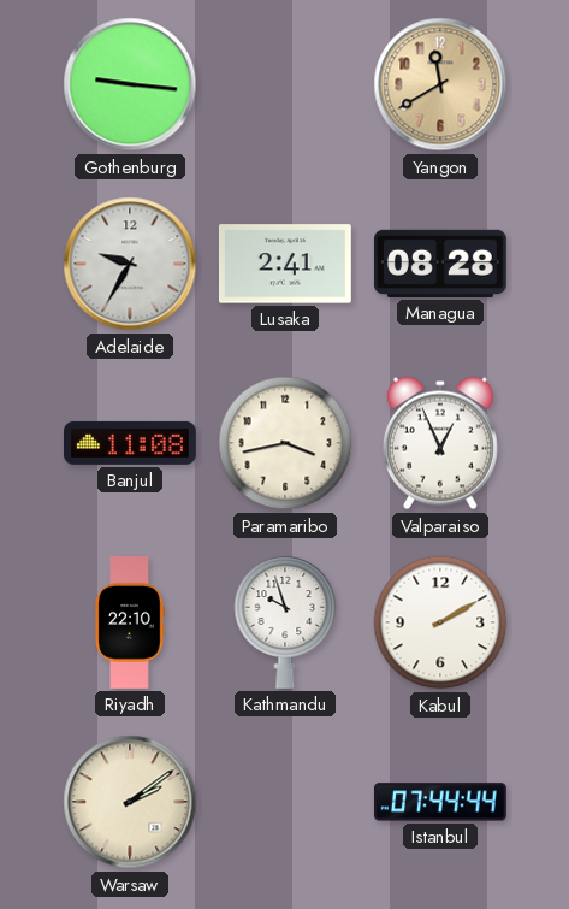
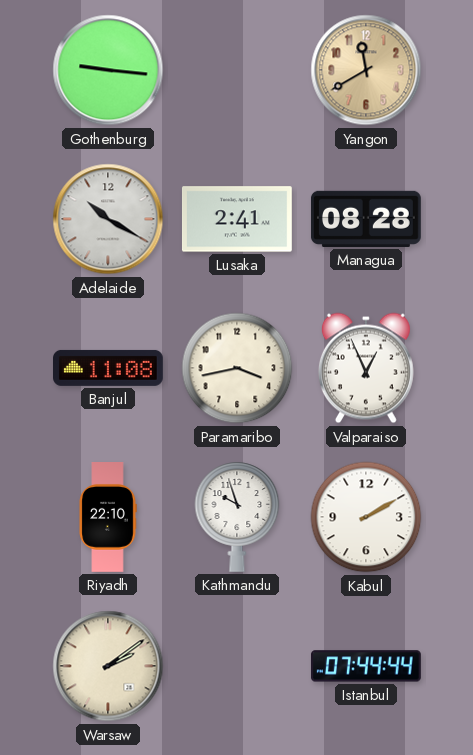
Adelaide: 9:35 -> 10:20 (108, 219)
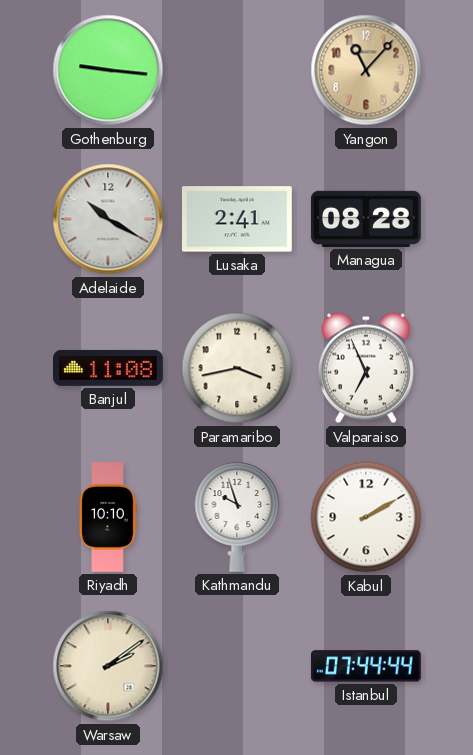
Yangon: 11:40 -> 11:07 (366, 70)
Valparaiso: 12:56 -> 6:56 (366, 368)
Riyadh: 22:10 -> 10:10 (108, 518)
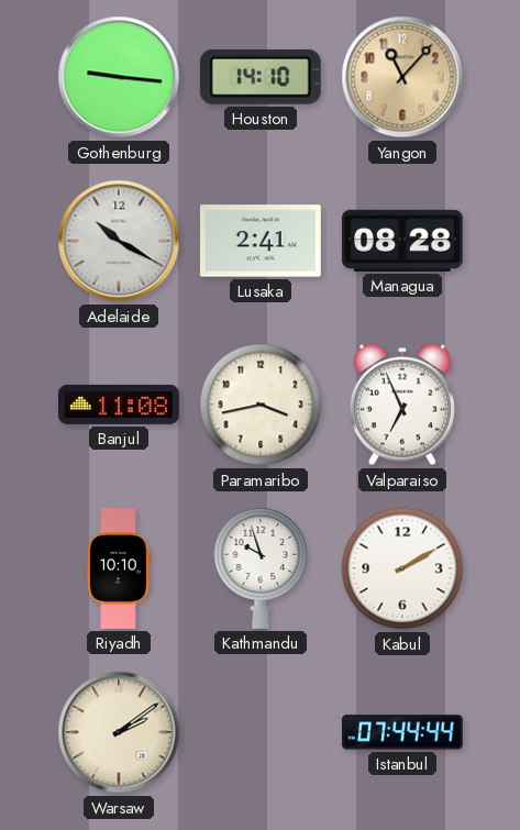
Houston: none -> 14:10 (261, 77)
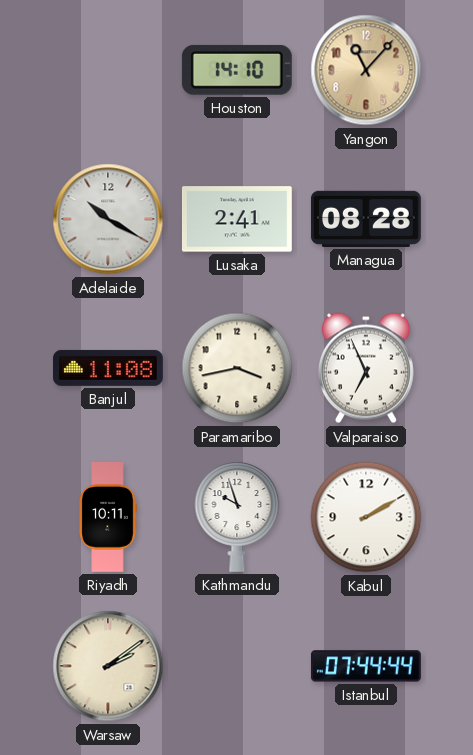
Gothenburg: 9:16 -> none (119, 77)
Riyadh: 10:10 -> 10:11 (108, 518)
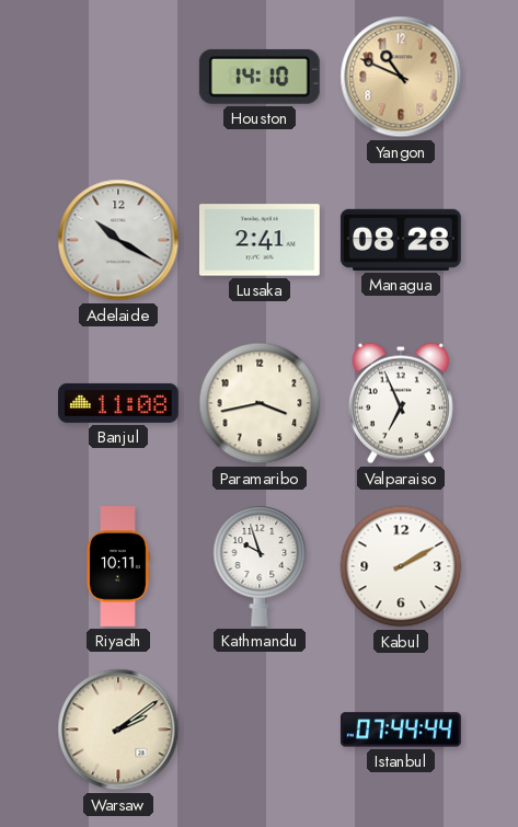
Yangon: 11:07 -> 10:49 (401, 77)
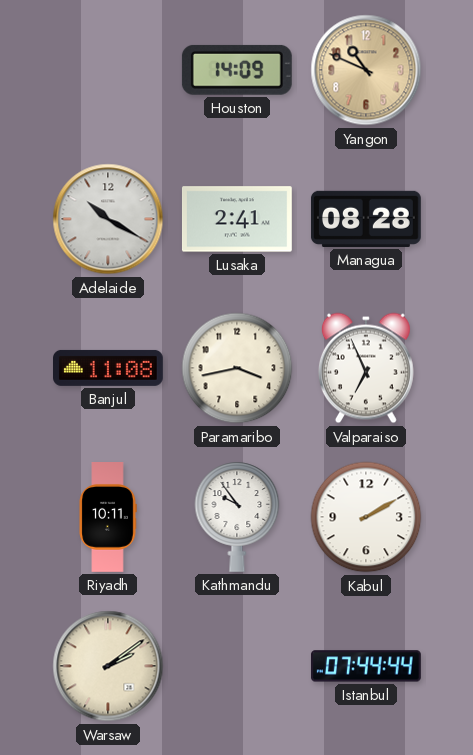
Houston: 14:10 -> 14:09 (237, 70)
Kathmandu: 9:57 -> 9:54 (237, 517)
